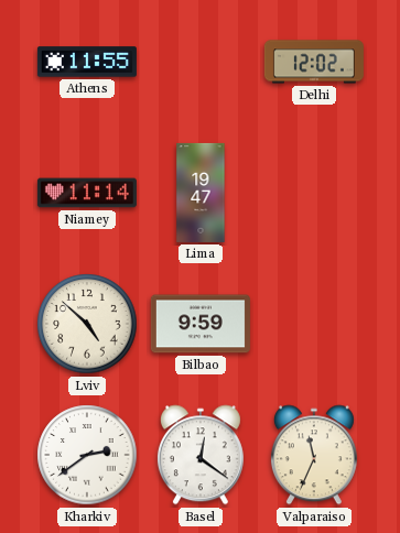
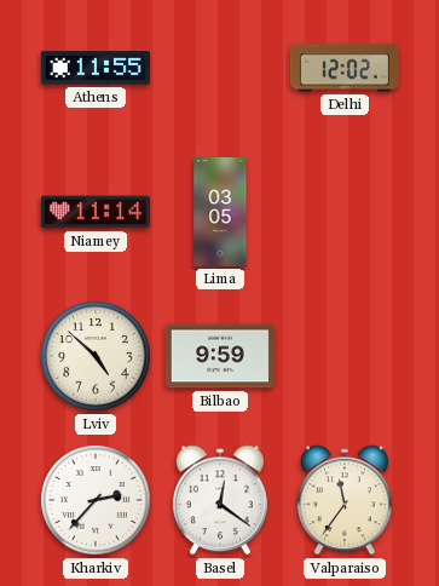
Lima: 19:47 -> 03:05 (220, 212)
Kharkiv: 2:39 -> 2:37 (96, 500)
Valparaiso: 11:34 -> 11:36 (345, 500)
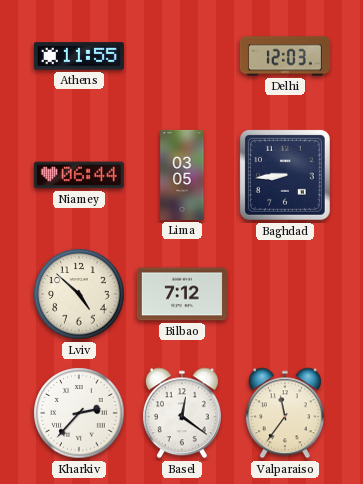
Delhi: 12:02 -> 12:03 (285, 56)
Niamey: 11:14 -> 06:44 (79, 175)
Baghdad: none -> 8:44 (285, 175)
Bilbao: 9:59 -> 7:12 (182, 294)
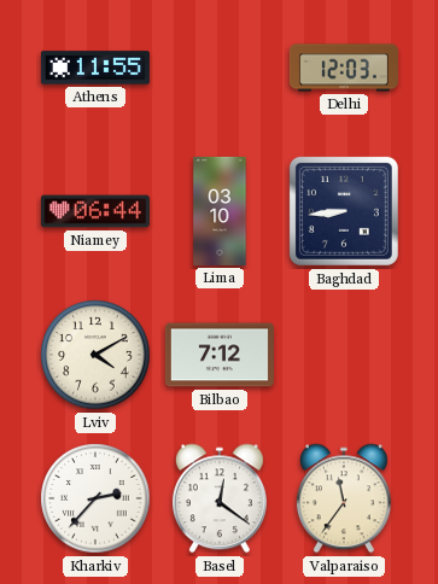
Lima: 03:05 -> 03:10 (220, 211)
Lviv: 4:52 -> 4:10 (95, 355)
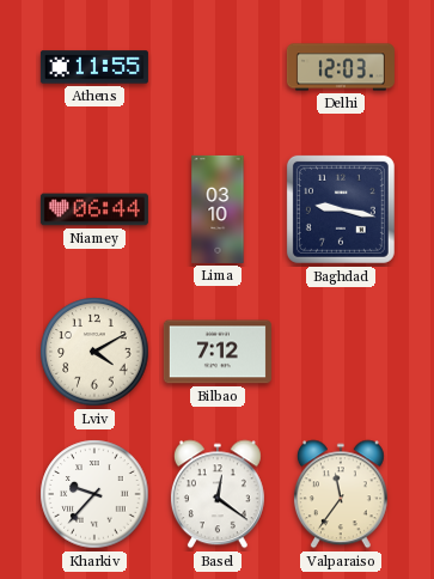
Baghdad: 8:44 -> 9:17 (341, 209)
Kharkiv: 2:37 -> 9:37 (94, 494)
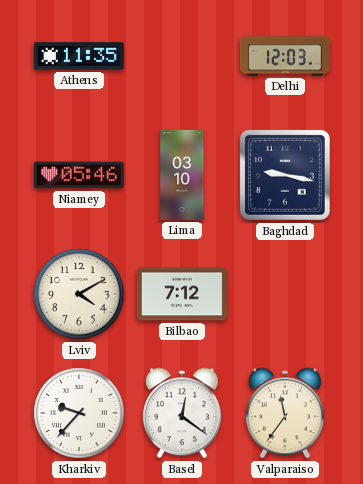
Athens: 11:55 -> 11:35 (79, 56)
Niamey: 06:44 -> 05:46 (79, 175)
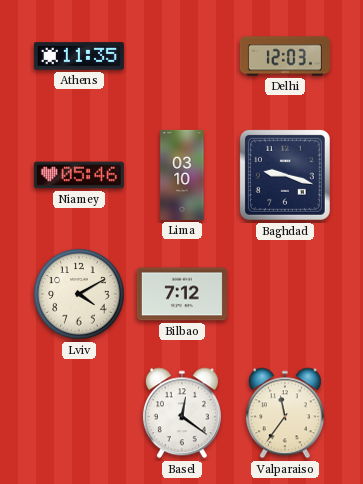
Baghdad: 9:17 -> 9:18 (285, 175)
Kharkiv: 9:37 -> none (79, 413)
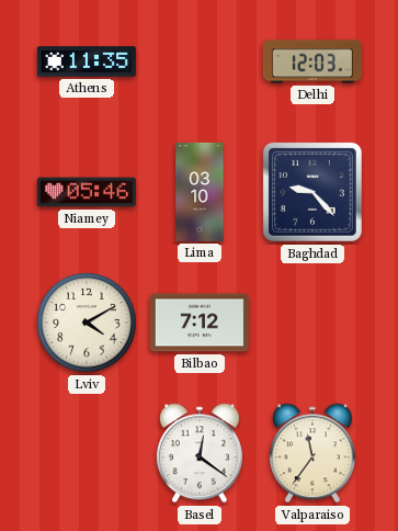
Baghdad: 9:18 -> 9:23 (312, 192)
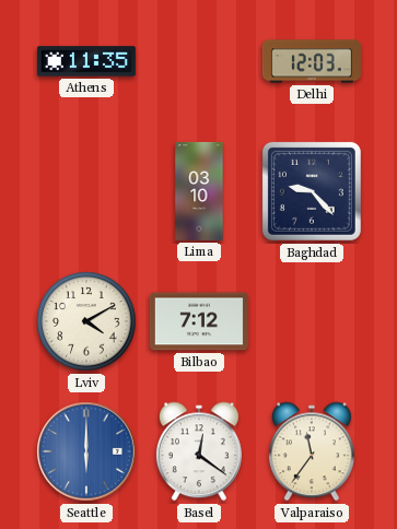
Niamey: 05:46 -> none (87, 192)
Seattle: none -> 6:00 (86, 451)
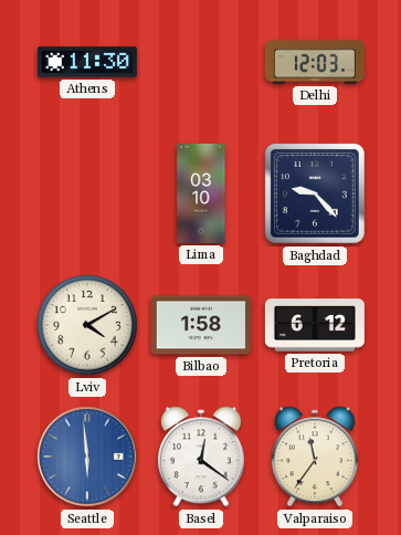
Athens: 11:35 -> 11:30 (87, 62)
Bilbao: 7:12 -> 1:58 (201, 325)
Pretoria: none -> 6:12 (315, 325)
Seattle: 6:00 -> 5:59 (87, 457)
